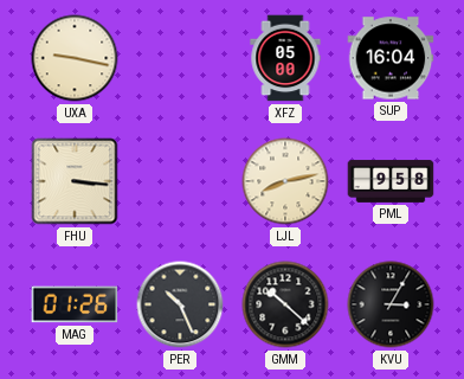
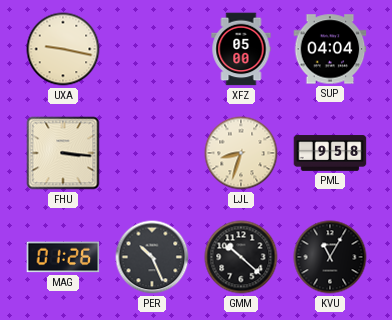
SUP: 16:04 -> 04:04 (330, 49)
LJL: 8:13 -> 8:33 (241, 153)
KVU: 3:05 -> 11:05 (330, 257)
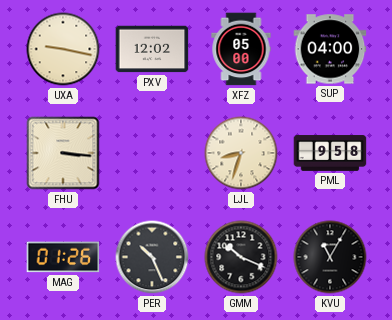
PXV: none -> 12:02 (152, 49)
SUP: 04:04 -> 04:00 (330, 49)
GMM: 10:22 -> 10:19 (241, 257)
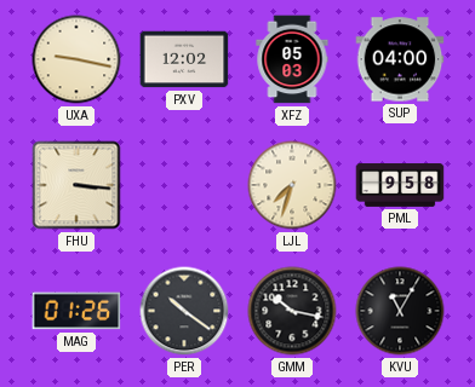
XFZ: 05:00 -> 05:03 (292, 59)
LJL: 8:33 -> 7:33 (292, 185)
PER: 10:26 -> 10:21 (184, 311)
GMM: 10:19 -> 10:17 (292, 311)
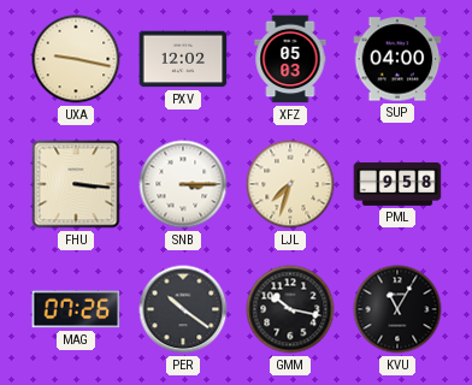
SNB: none -> 3:15 (183, 184)
MAG: 01:26 -> 07:26 (76, 309)
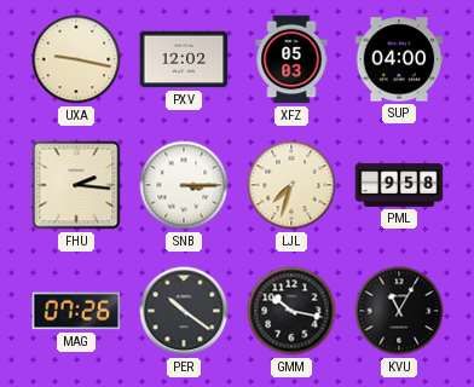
FHU: 3:16 -> 2:16 (76, 185)
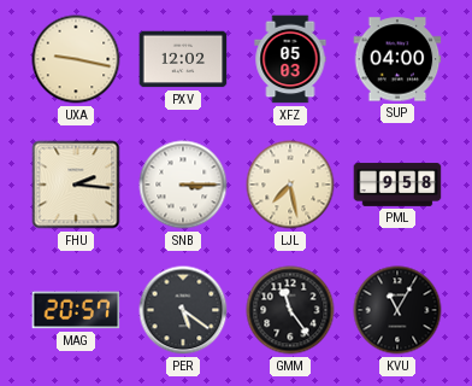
LJL: 7:33 -> 7:28 (290, 185)
MAG: 07:26 -> 20:57 (76, 310)
PER: 10:21 -> 5:21 (183, 310)
GMM: 10:17 -> 11:24 (290, 310)
